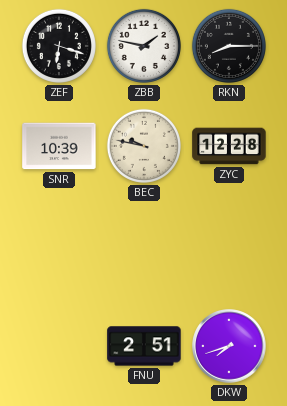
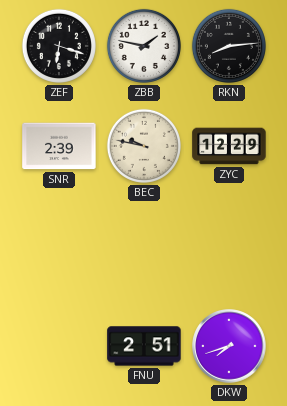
RKN: 8:15 -> 8:14 (229, 46)
SNR: 10:39 -> 2:39 (59, 146)
ZYC: 12:28 -> 12:29 (229, 146)
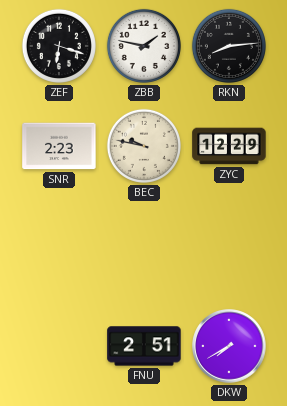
SNR: 2:39 -> 2:23 (59, 146)
DKW: 7:42 -> 7:40 (229, 346)
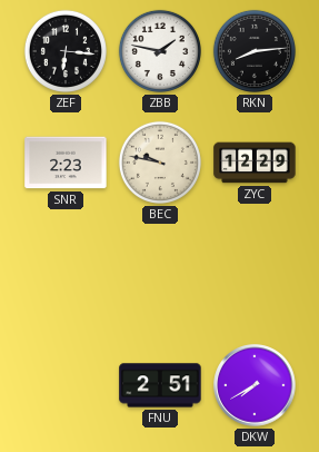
ZEF: 6:18 -> 6:16 (66, 51)
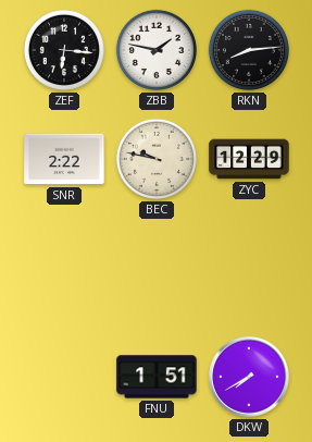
SNR: 2:23 -> 2:22 (64, 159)
FNU: 2:51 -> 1:51 (157, 377)
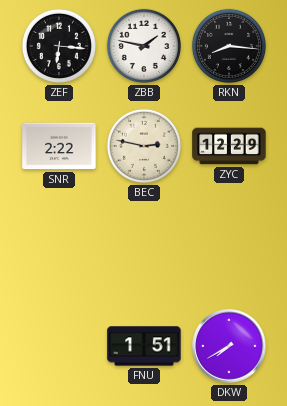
RKN: 8:14 -> 8:16 (229, 46)
BEC: 9:47 -> 2:47 (144, 146)
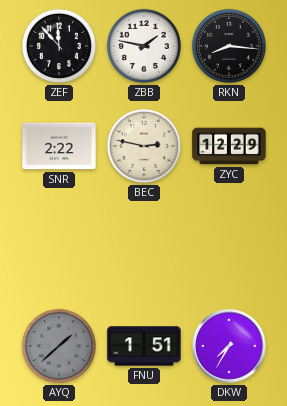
ZEF: 6:16 -> 11:53 (59, 46)
AYQ: none -> 1:38 (59, 346)
DKW: 7:40 -> 7:35 (229, 346)
